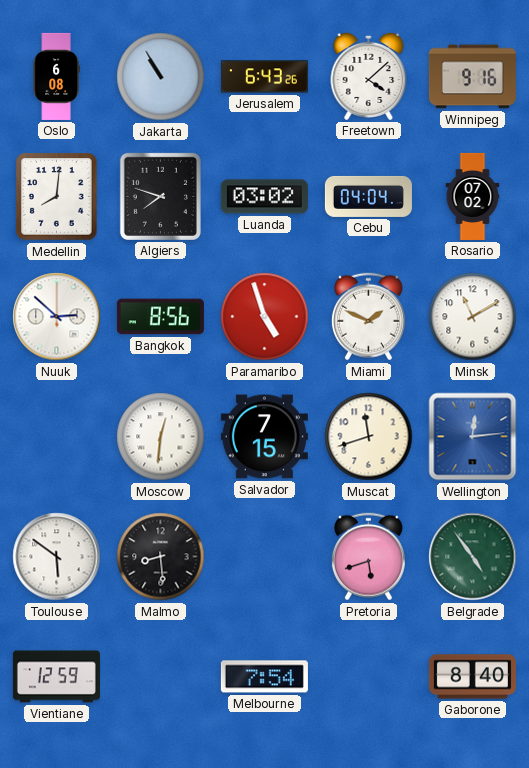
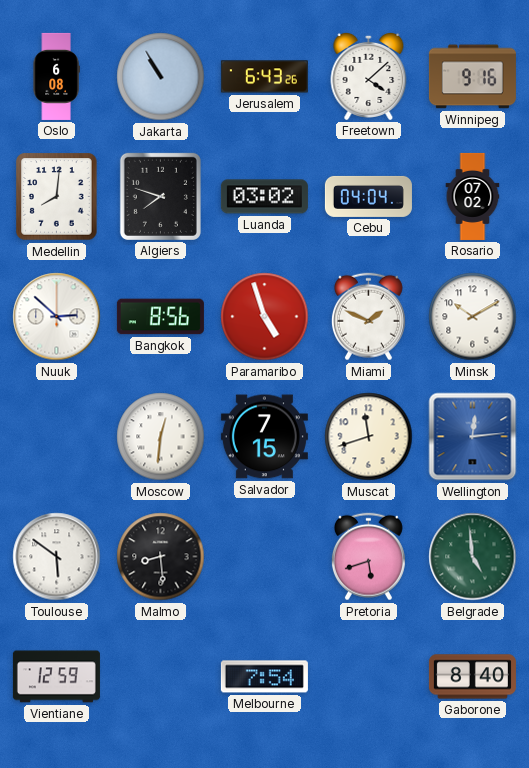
Minsk: 11:10 -> 10:10 (473, 317)
Belgrade: 4:54 -> 4:59 (473, 557)
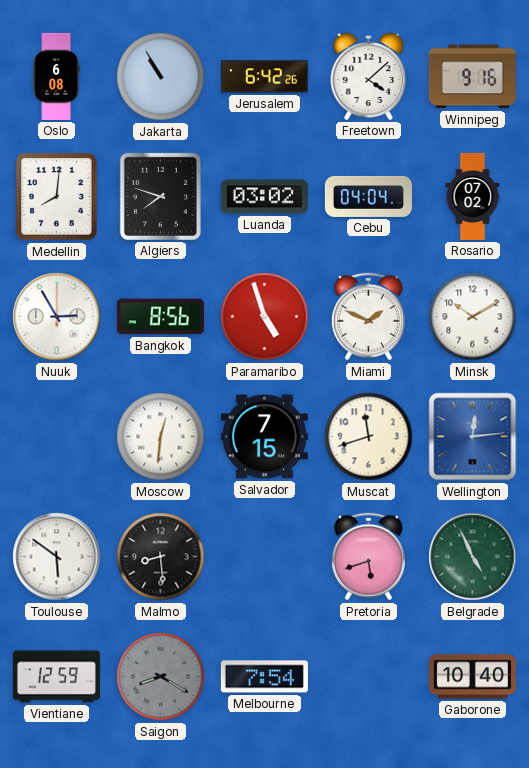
Jerusalem: 6:43 -> 6:42 (264, 77)
Nuuk: 2:52 -> 2:55 (57, 317)
Belgrade: 4:59 -> 4:56 (473, 557)
Saigon: none -> 8:20 (161, 677)
Gaborone: 8:40 -> 10:40 (472, 677)
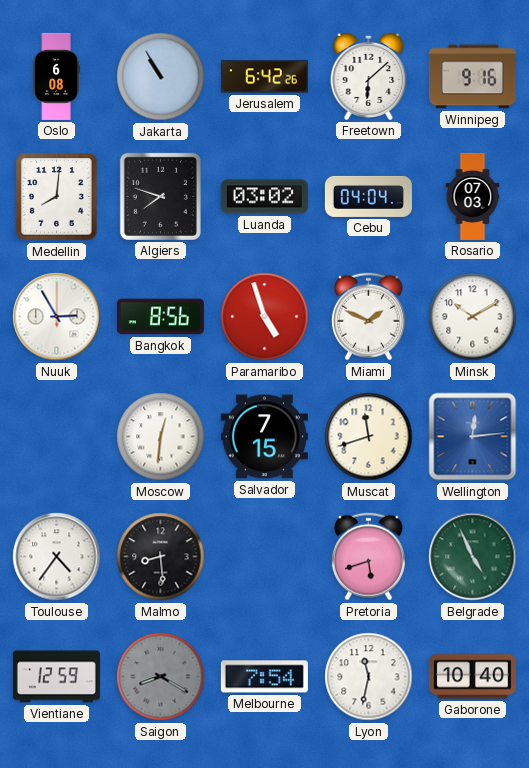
Freetown: 4:08 -> 6:08 (369, 76)
Rosario: 07:02 -> 07:03 (473, 196)
Toulouse: 5:51 -> 4:36 (57, 557)
Lyon: none -> 11:32 (369, 677)
